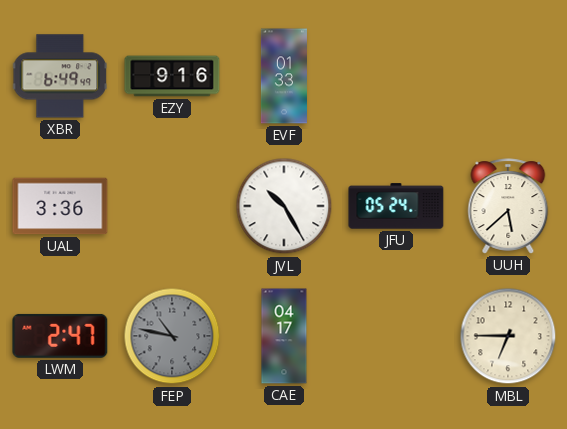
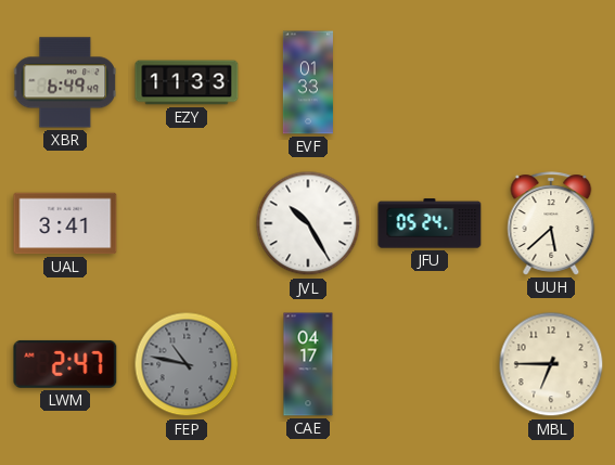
EZY: 9:16 -> 11:33 (187, 82)
UAL: 3:36 -> 3:41 (65, 223)
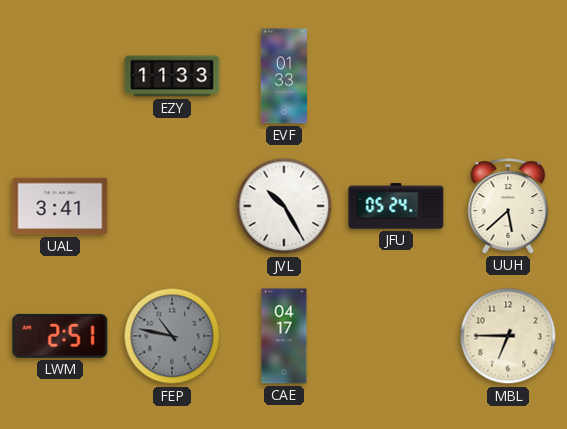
XBR: 6:49 -> none (65, 82)
LWM: 2:47 -> 2:51 (60, 336)
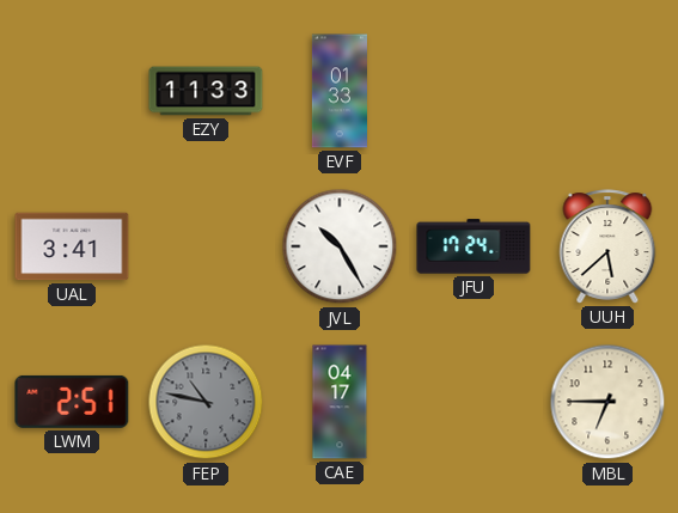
JFU: 05:24 -> 17:24 (474, 246)
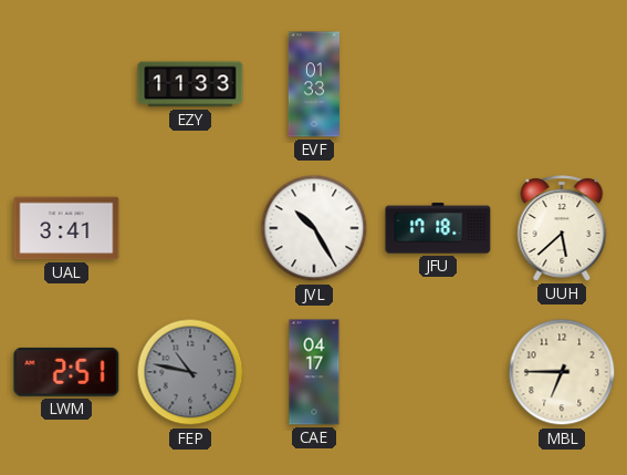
JFU: 17:24 -> 17:18 (438, 228)
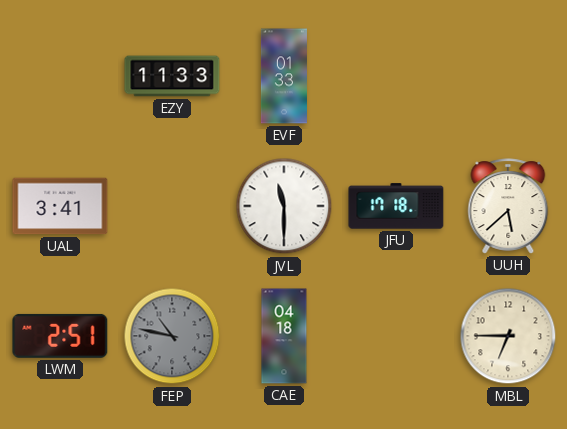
JVL: 10:25 -> 11:30 (284, 206)
CAE: 04:17 -> 04:18 (284, 336)
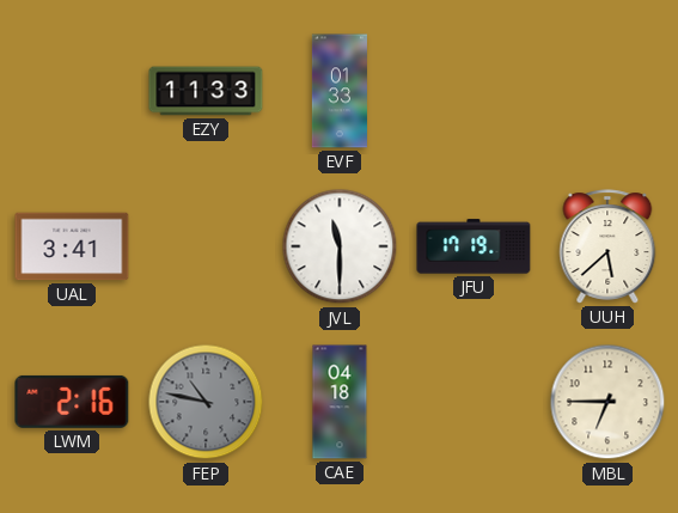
JFU: 17:18 -> 17:19 (474, 246)
LWM: 2:51 -> 2:16 (72, 402)
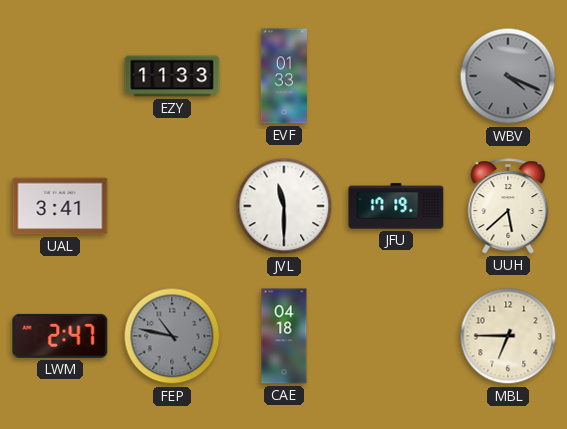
WBV: none -> 4:19 (508, 76)
LWM: 2:16 -> 2:47 (60, 336)
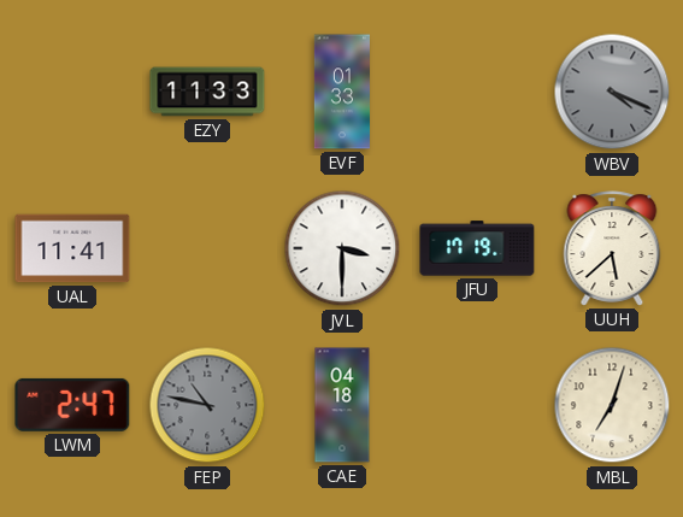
UAL: 3:41 -> 11:41 (72, 248)
JVL: 11:30 -> 3:30 (342, 248)
MBL: 6:45 -> 7:03 (612, 405)
